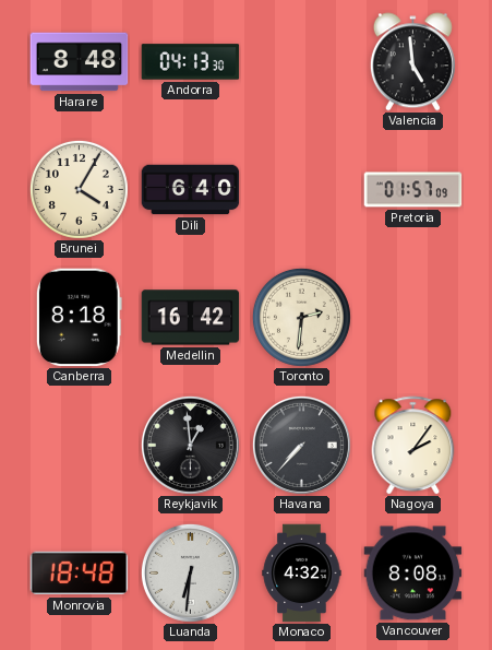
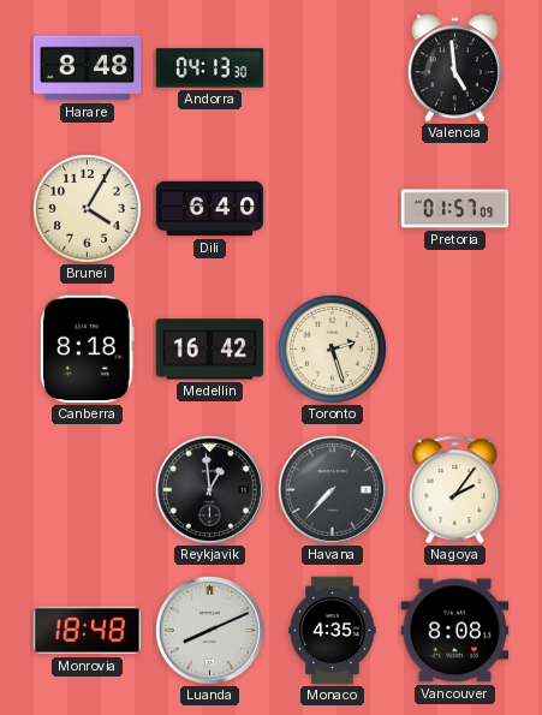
Toronto: 2:31 -> 2:27 (332, 348)
Luanda: 6:31 -> 8:11 (209, 630)
Monaco: 4:32 -> 4:35 (333, 631)
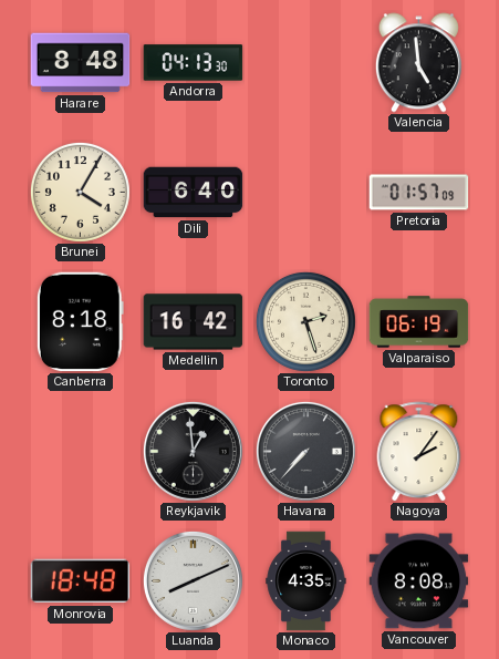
Valparaiso: none -> 06:19 (419, 322)
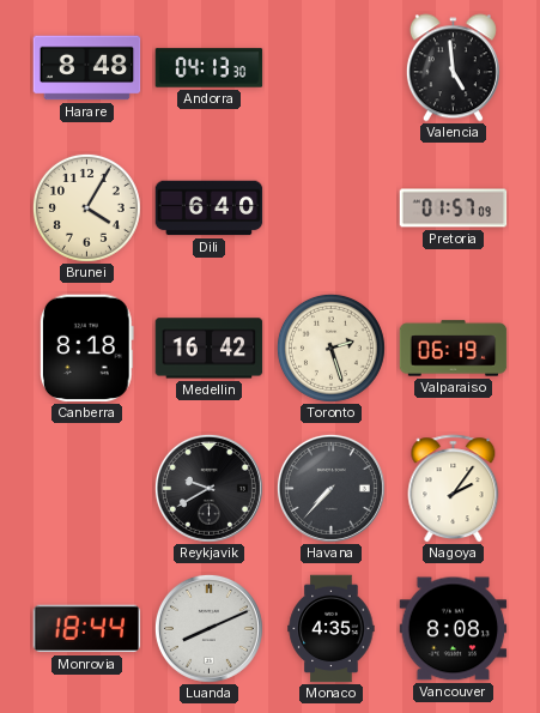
Reykjavik: 12:59 -> 9:40 (208, 488)
Monrovia: 18:48 -> 18:44 (87, 629)
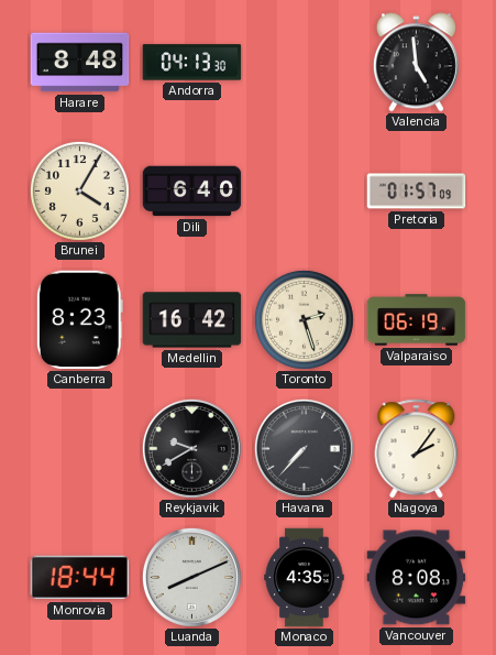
Canberra: 8:18 -> 8:23 (79, 320)
